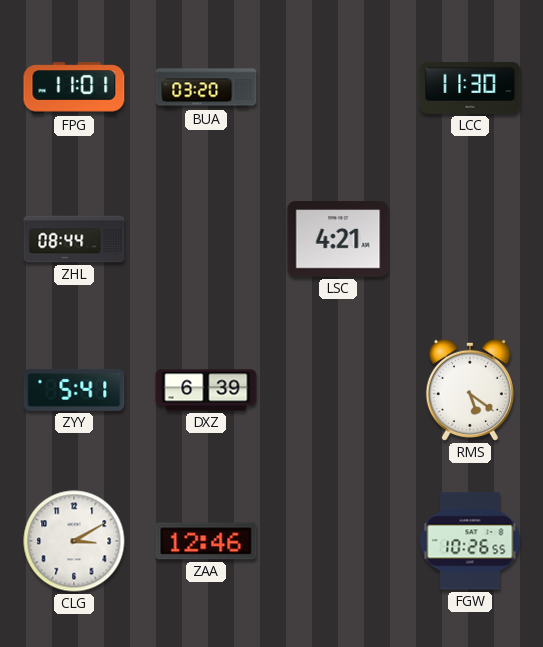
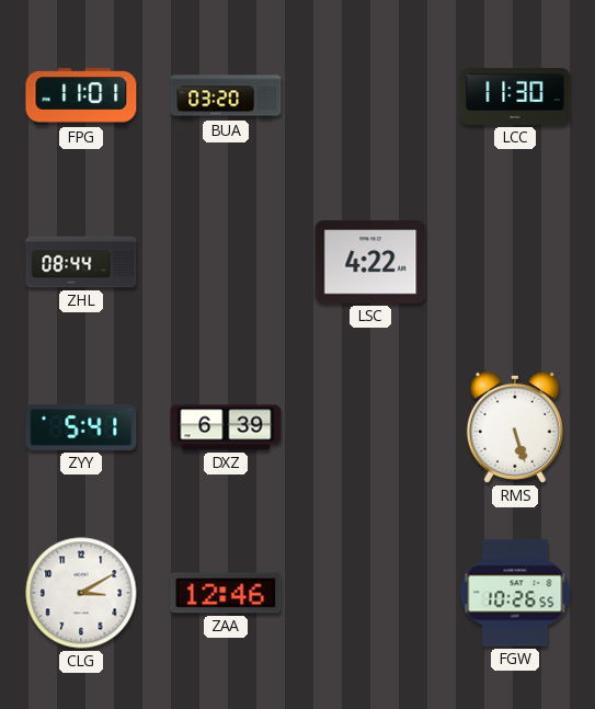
LSC: 4:21 -> 4:22 (370, 262)
RMS: 5:21 -> 5:27 (515, 427)
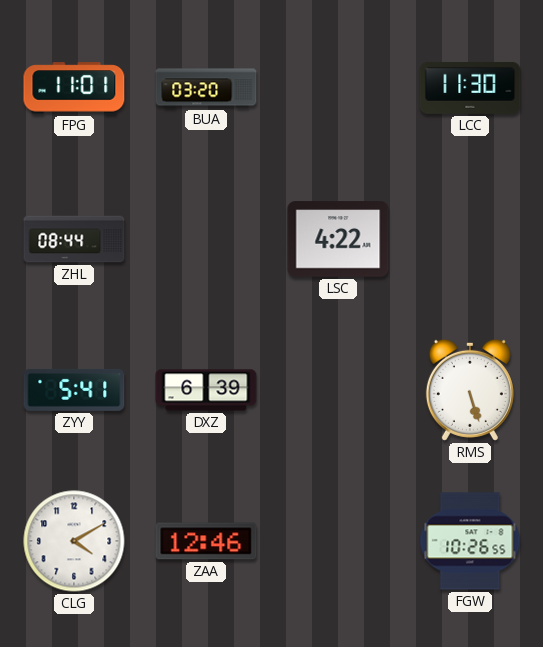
CLG: 3:10 -> 4:10 (74, 541)
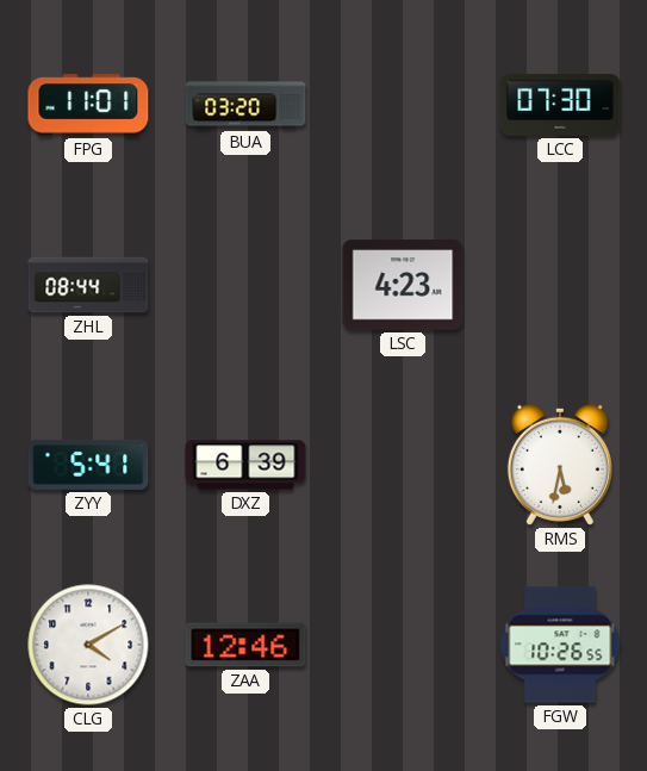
LCC: 11:30 -> 07:30 (560, 105)
LSC: 4:22 -> 4:23 (403, 285)
RMS: 5:27 -> 5:32 (560, 465)
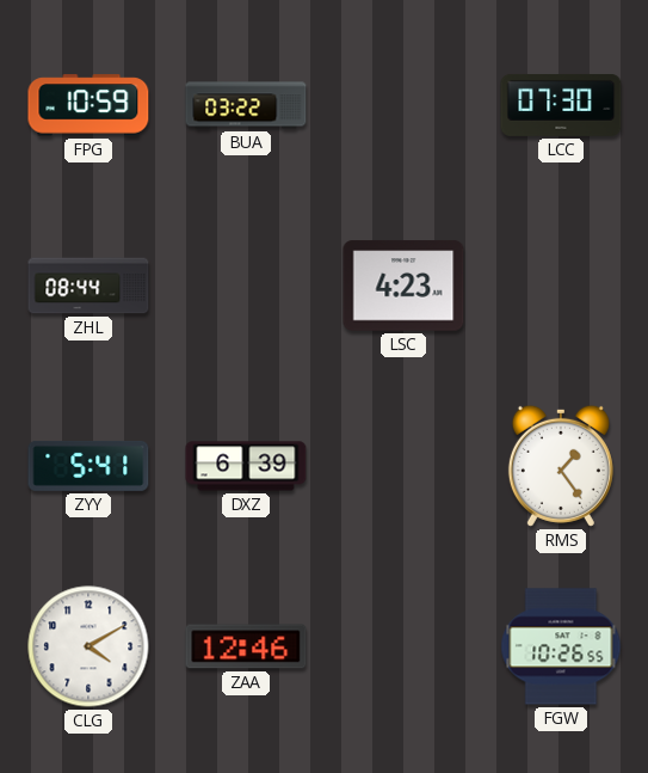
FPG: 11:01 -> 10:59 (88, 105)
BUA: 03:20 -> 03:22 (246, 105)
RMS: 5:32 -> 1:24 (561, 466)
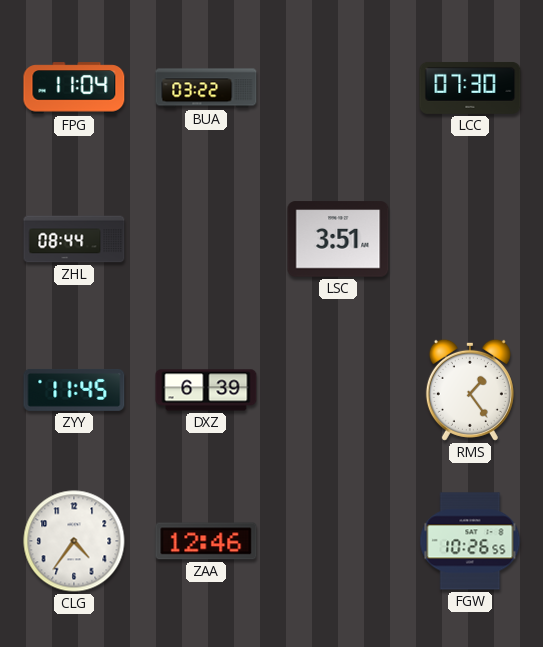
FPG: 10:59 -> 11:04 (74, 88)
LSC: 4:23 -> 3:51 (338, 239)
ZYY: 5:41 -> 11:45 (74, 390)
CLG: 4:10 -> 4:36 (74, 541)
